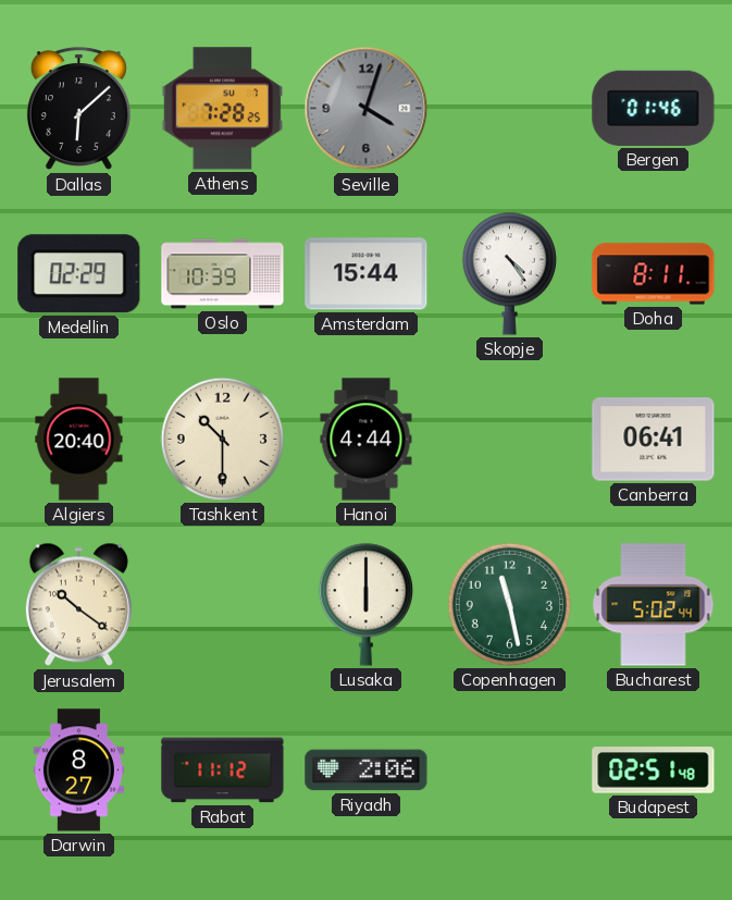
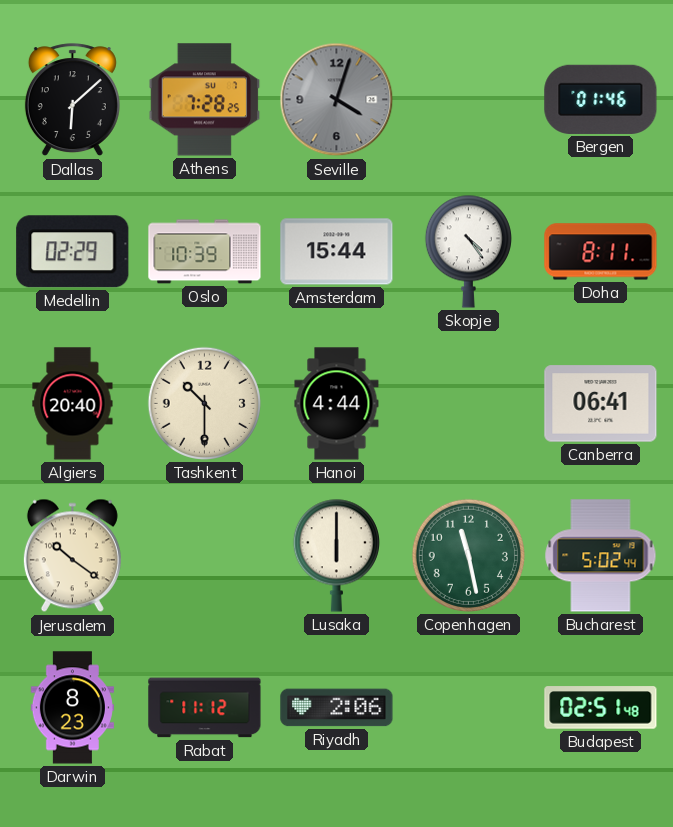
Darwin: 8:27 -> 8:23 (72, 708)
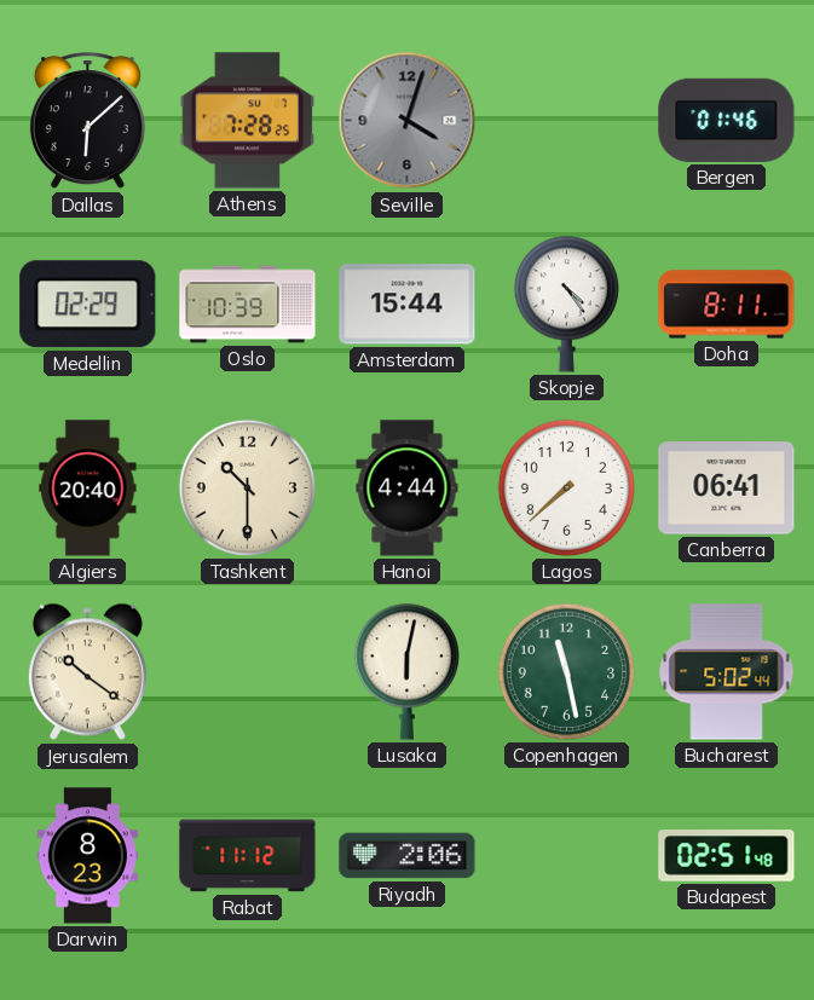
Lagos: none -> 7:38 (566, 487)
Lusaka: 6:00 -> 6:02 (406, 671)
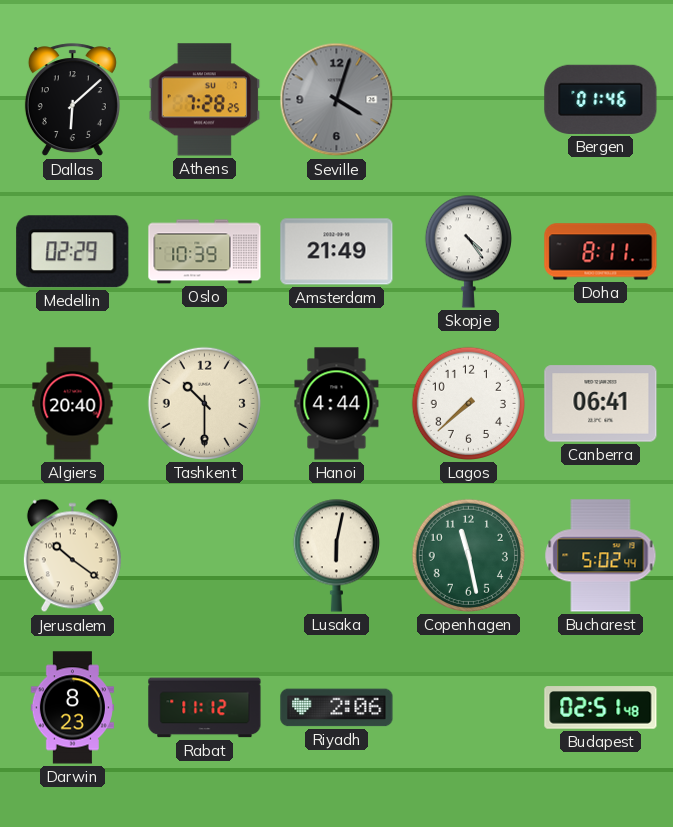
Amsterdam: 15:44 -> 21:49 (337, 252)
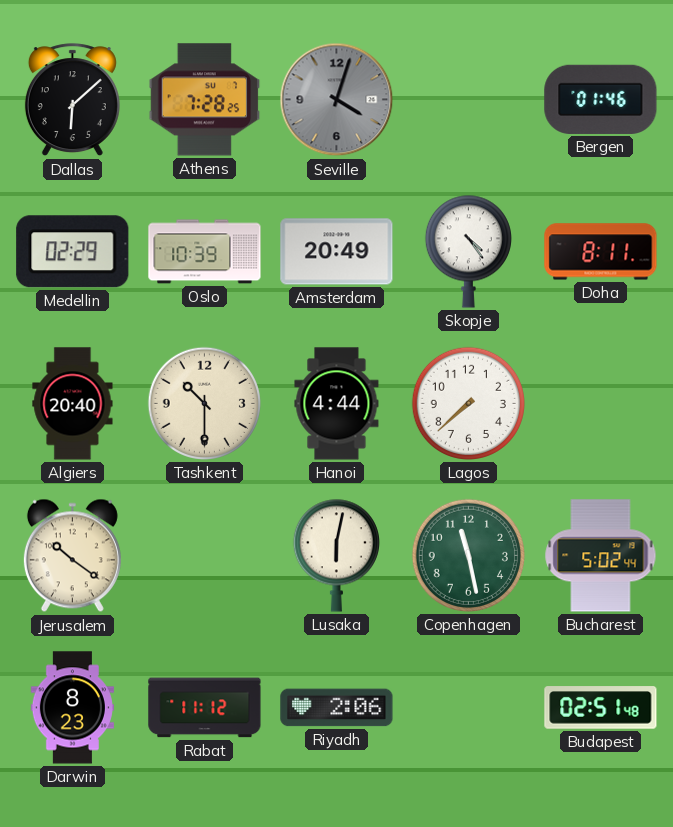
Amsterdam: 21:49 -> 20:49 (337, 252)
Canberra: 06:41 -> none (601, 404)
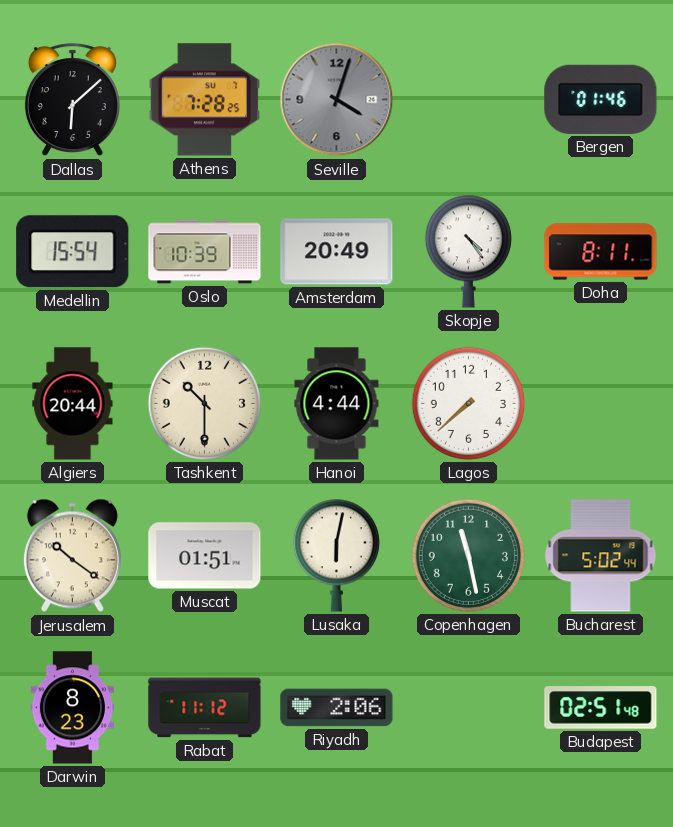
Medellin: 02:29 -> 15:54 (73, 252)
Algiers: 20:40 -> 20:44 (73, 404)
Muscat: none -> 01:51 (205, 556)
